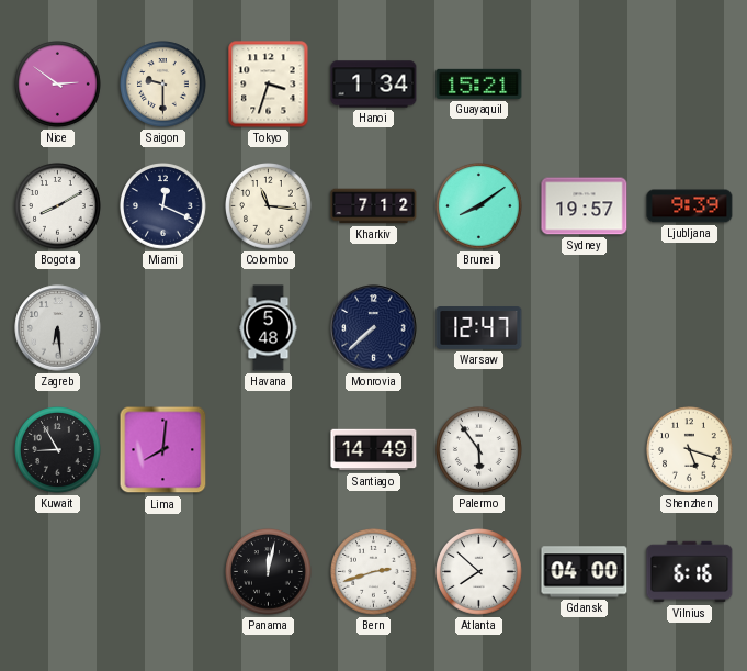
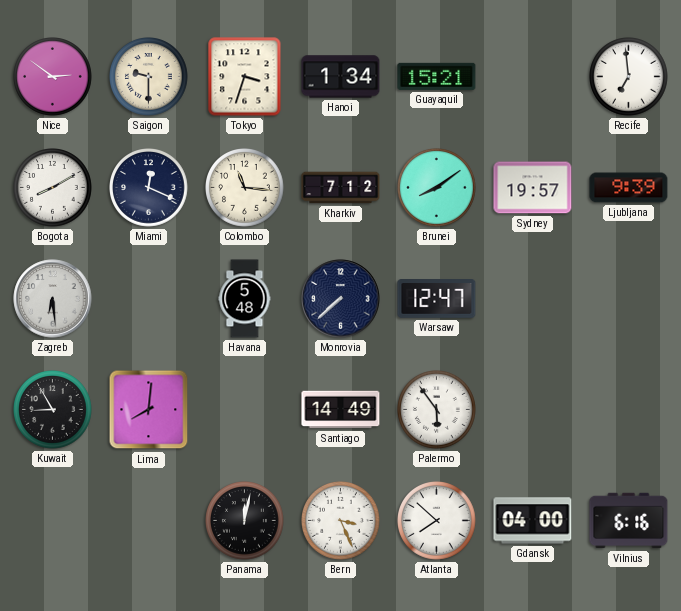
Recife: none -> 6:59 (629, 77)
Shenzhen: 5:18 -> none (690, 450)
Bern: 2:42 -> 3:26 (341, 521)
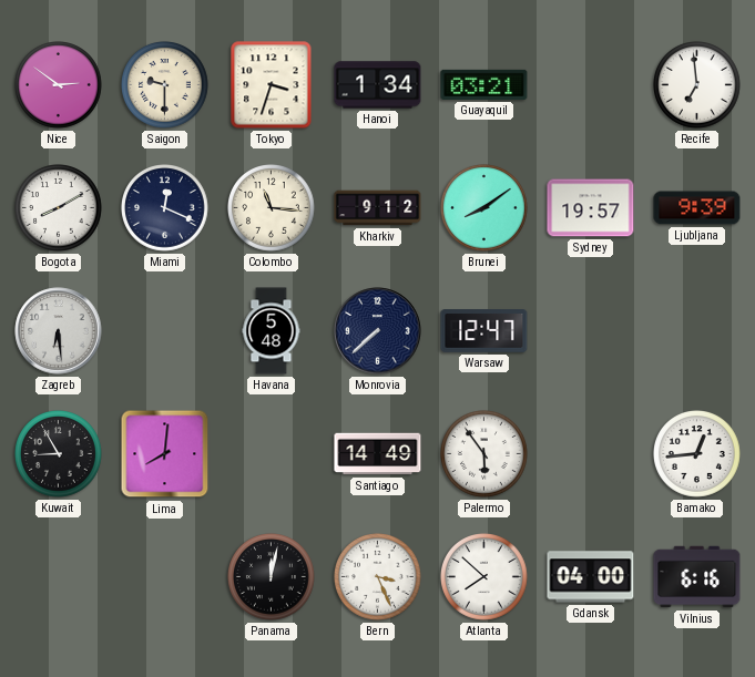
Guayaquil: 15:21 -> 03:21 (484, 84)
Kharkiv: 7:12 -> 9:12 (378, 208)
Bamako: none -> 12:44 (697, 454)
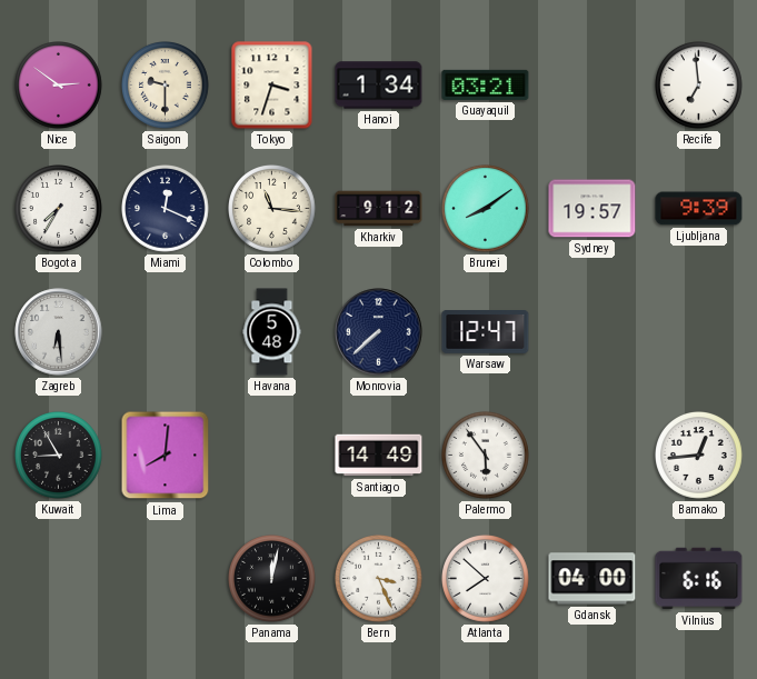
Bogota: 8:10 -> 7:35 (59, 209)
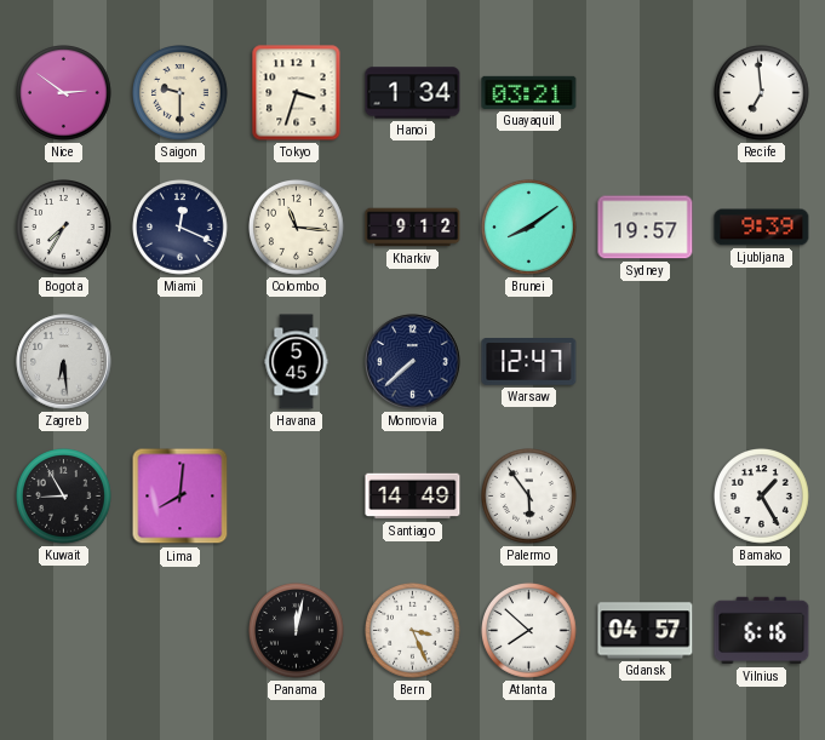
Havana: 5:48 -> 5:45 (297, 362)
Bamako: 12:44 -> 1:25 (762, 497)
Gdansk: 04:00 -> 04:57 (646, 631)
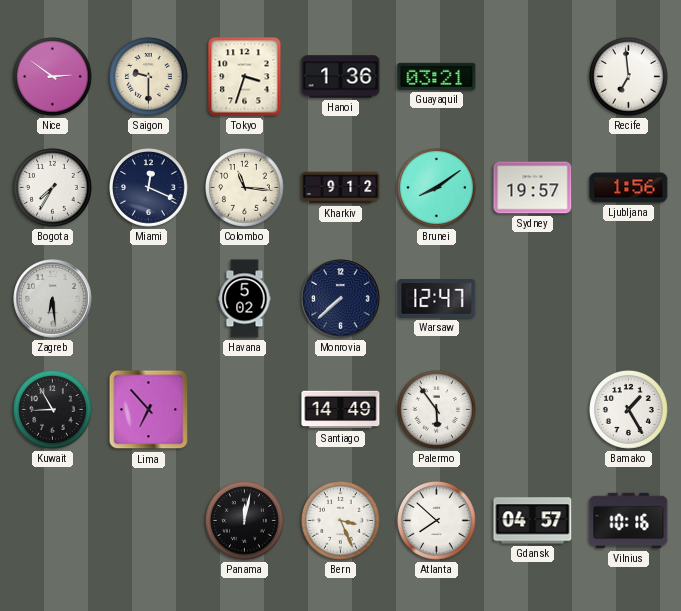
Hanoi: 1:34 -> 1:36 (341, 77)
Ljubljana: 9:39 -> 1:56 (629, 188)
Havana: 5:45 -> 5:02 (245, 299)
Lima: 8:01 -> 6:53 (149, 410)
Vilnius: 6:16 -> 10:16 (629, 521)
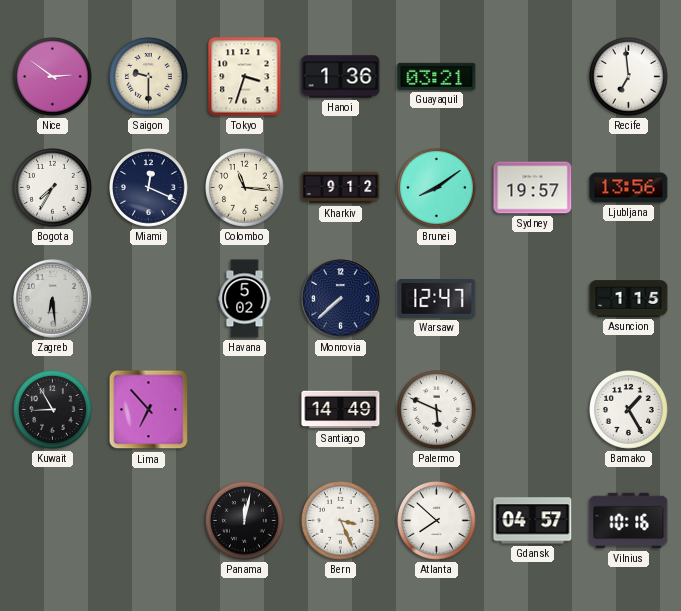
Ljubljana: 1:56 -> 13:56 (629, 188)
Asuncion: none -> 1:15 (629, 299)
Palermo: 5:54 -> 5:49 (437, 410)
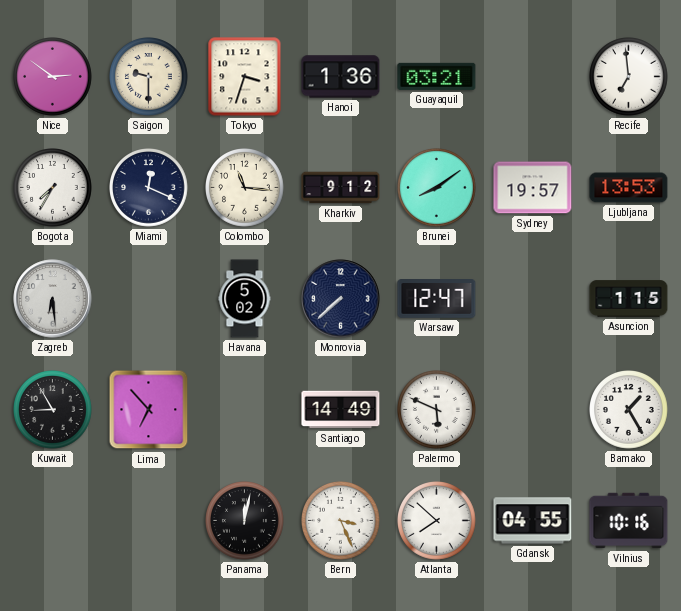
Ljubljana: 13:56 -> 13:53 (629, 188)
Gdansk: 04:57 -> 04:55 (533, 521)
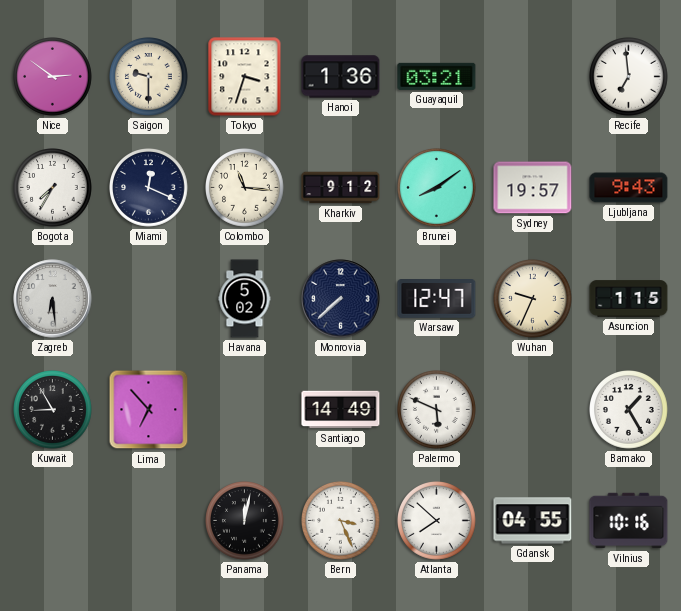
Ljubljana: 13:53 -> 9:43 (629, 188)
Wuhan: none -> 9:34 (533, 299)
